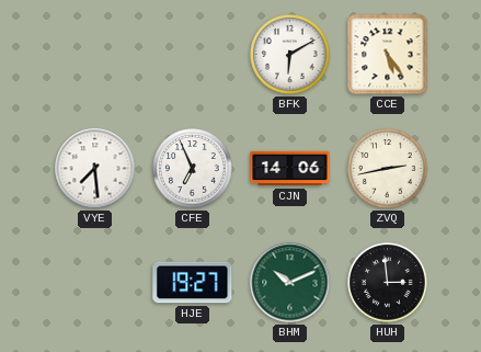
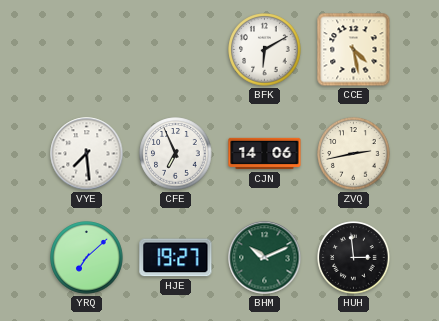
CCE: 5:24 -> 4:28 (354, 50)
YRQ: none -> 7:08 (87, 258)
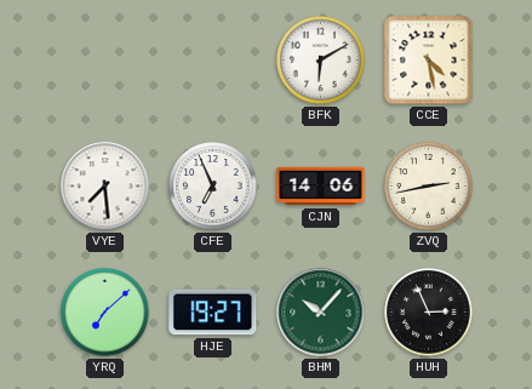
BHM: 10:11 -> 10:07 (321, 313)
HUH: 2:59 -> 2:56 (429, 313)
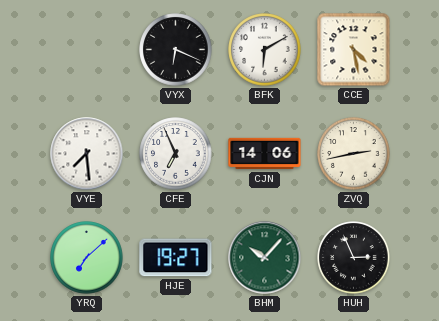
VYX: none -> 6:19 (176, 50)
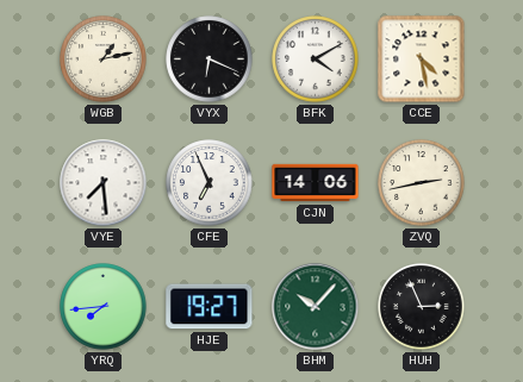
WGB: none -> 1:13 (104, 60)
BFK: 6:10 -> 4:10 (316, 60)
YRQ: 7:08 -> 7:44 (104, 307)
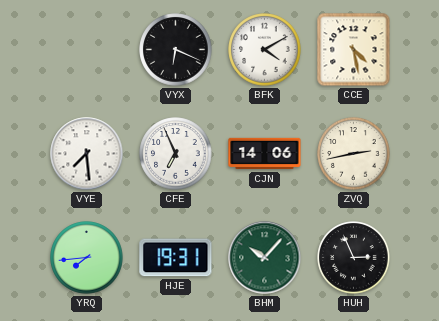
WGB: 1:13 -> none (104, 60)
HJE: 19:27 -> 19:31 (176, 258)
